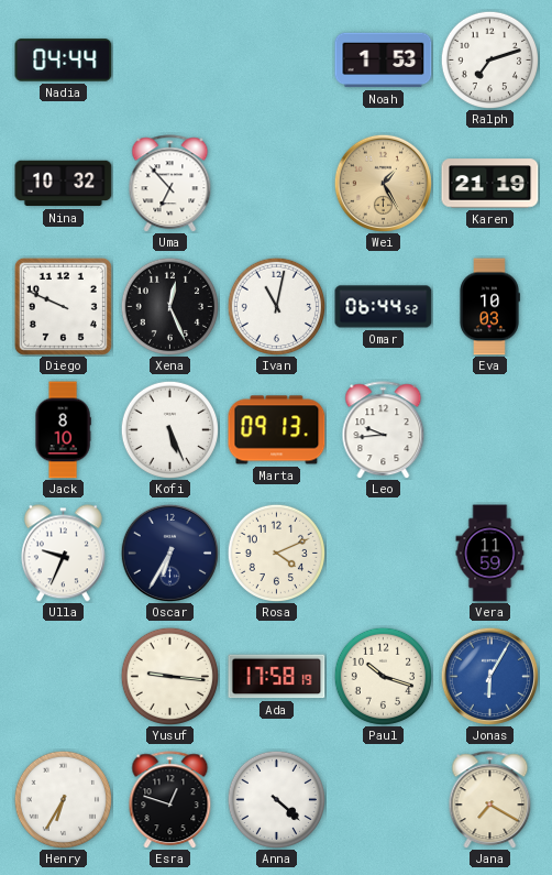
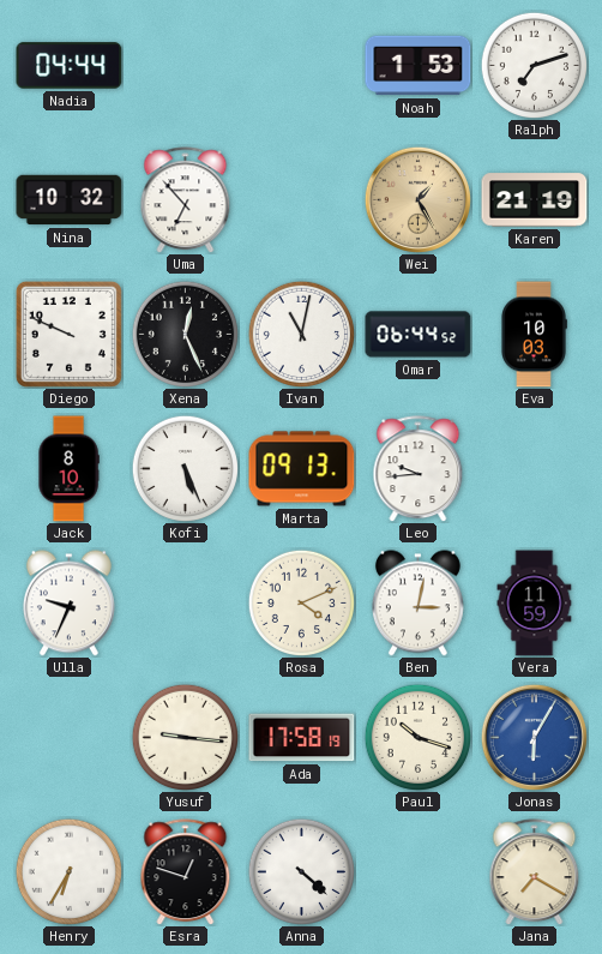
Oscar: 6:35 -> none (169, 553)
Ben: none -> 3:02 (417, 604)
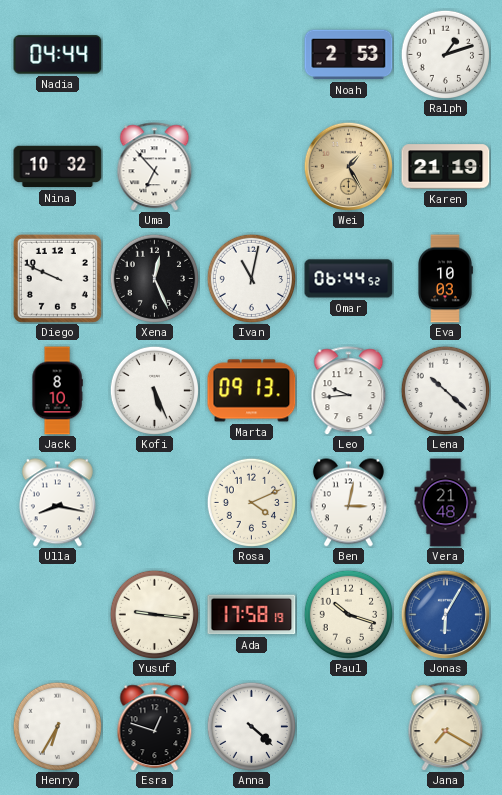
Noah: 1:53 -> 2:53 (349, 55)
Ralph: 7:12 -> 1:12 (445, 54)
Lena: none -> 10:22 (445, 390)
Ulla: 9:34 -> 8:17 (57, 503)
Vera: 11:59 -> 21:48 (446, 503)
